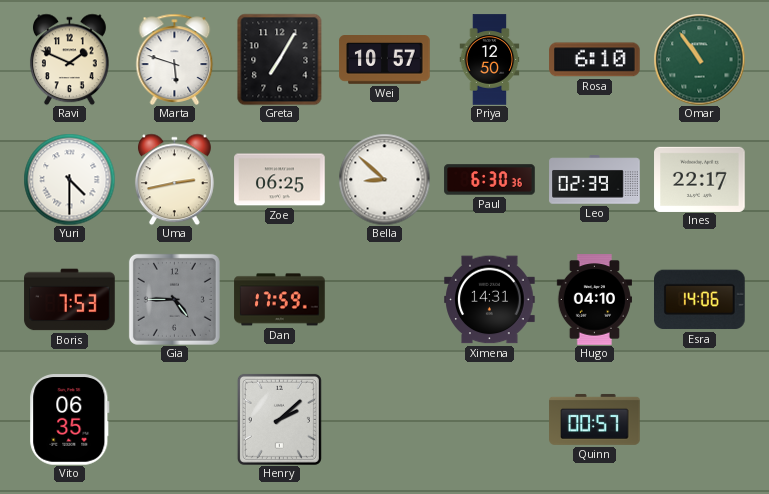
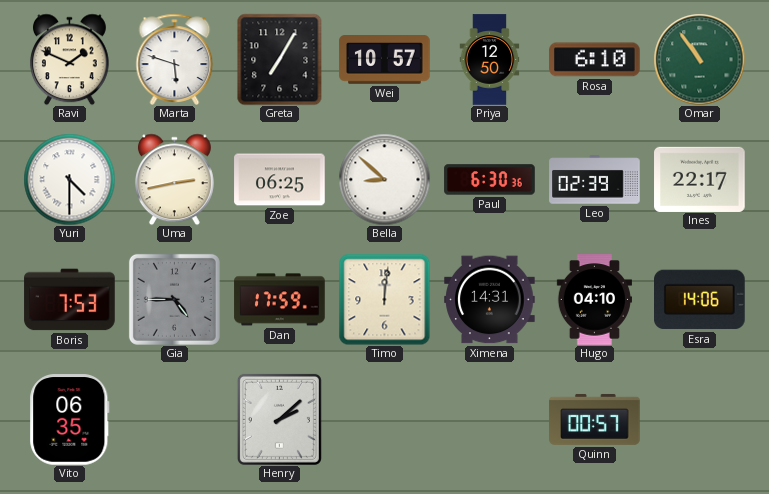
Timo: none -> 12:01 (384, 299)
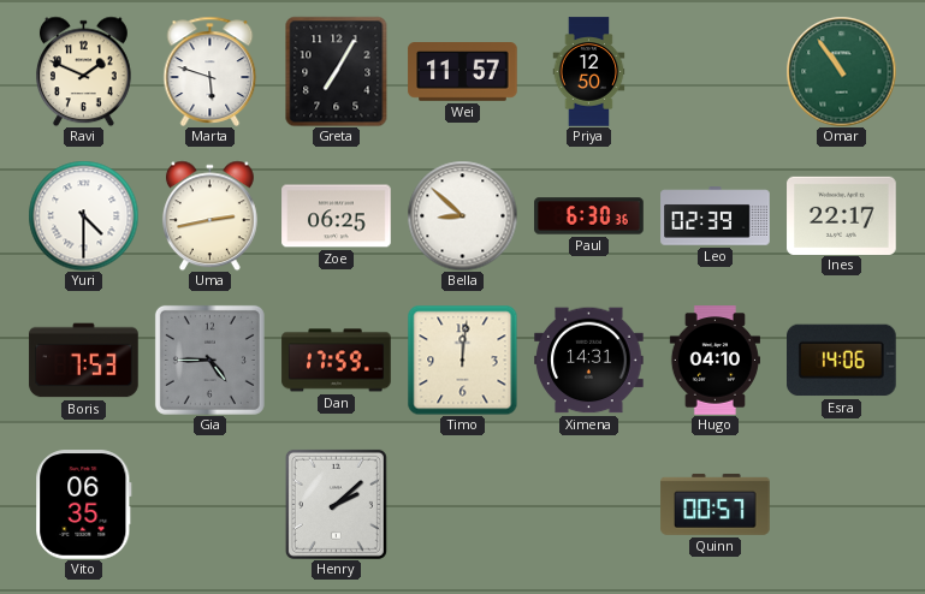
Wei: 10:57 -> 11:57 (463, 72)
Rosa: 6:10 -> none (595, 60)
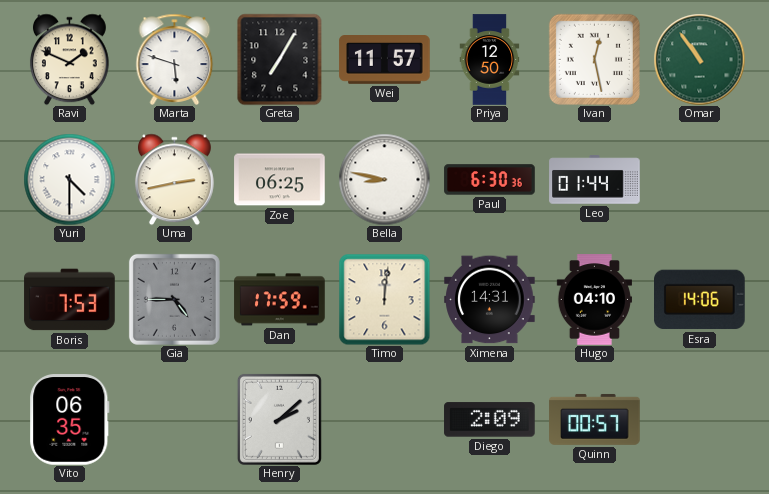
Ivan: none -> 12:28 (594, 59)
Bella: 8:52 -> 8:47 (384, 179)
Leo: 02:39 -> 01:44 (595, 180)
Ines: 22:17 -> none (842, 215)
Diego: none -> 2:09 (490, 420)
